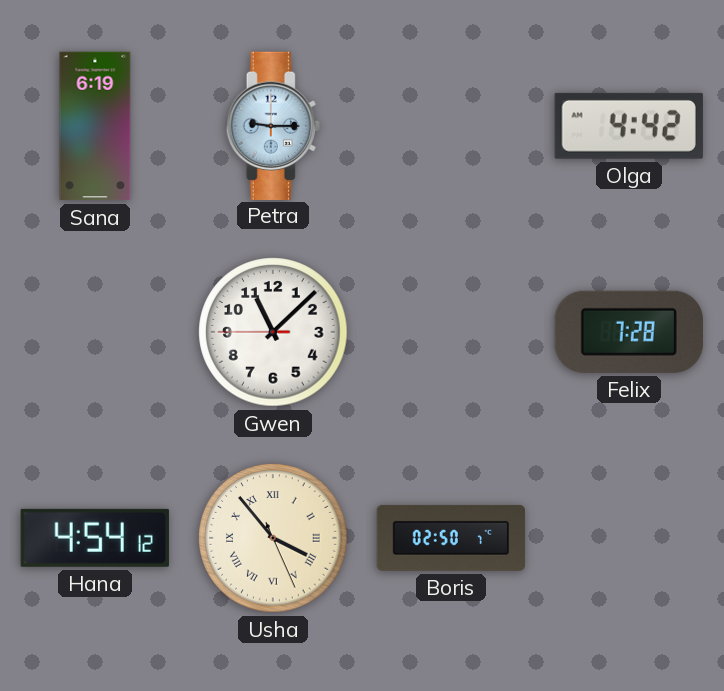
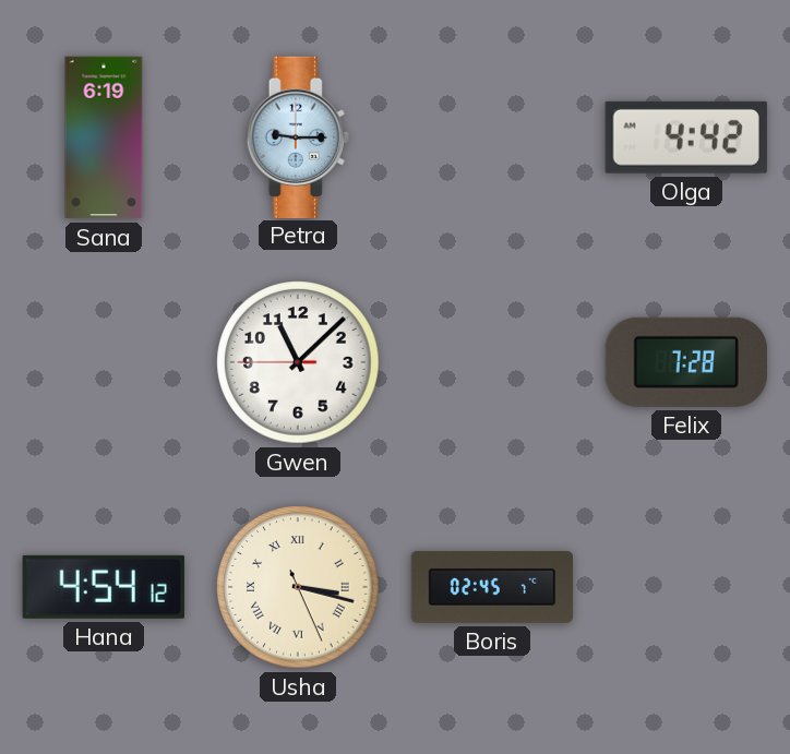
Usha: 3:53 -> 3:17 (298, 587)
Boris: 02:50 -> 02:45 (492, 587)
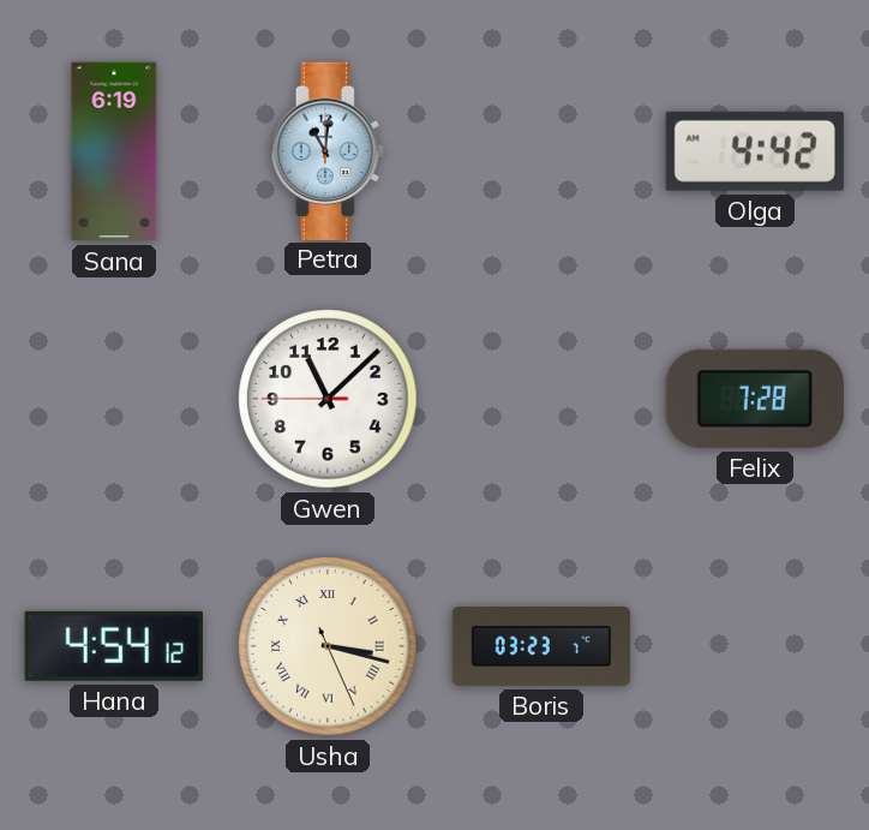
Petra: 9:15 -> 11:01 (328, 150)
Boris: 02:45 -> 03:23 (541, 646)
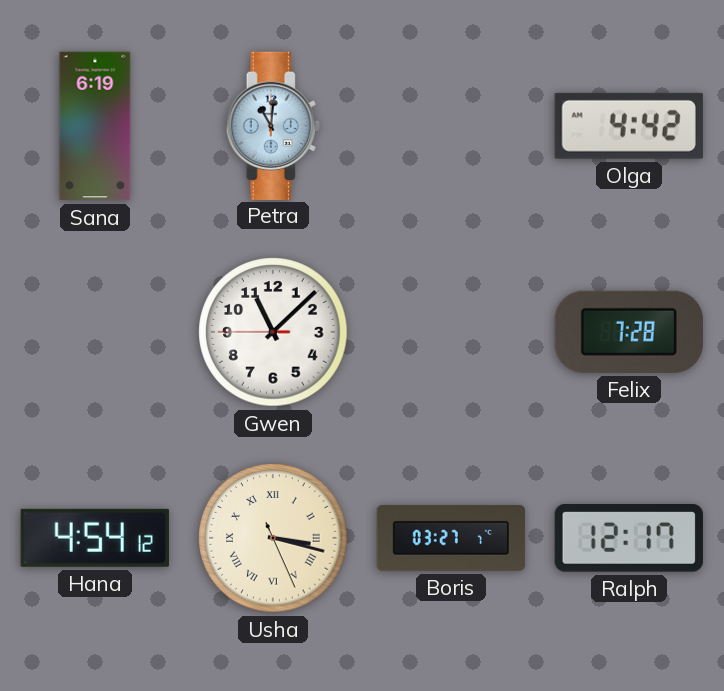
Boris: 03:23 -> 03:27 (451, 538)
Ralph: none -> 12:17 (629, 538)
